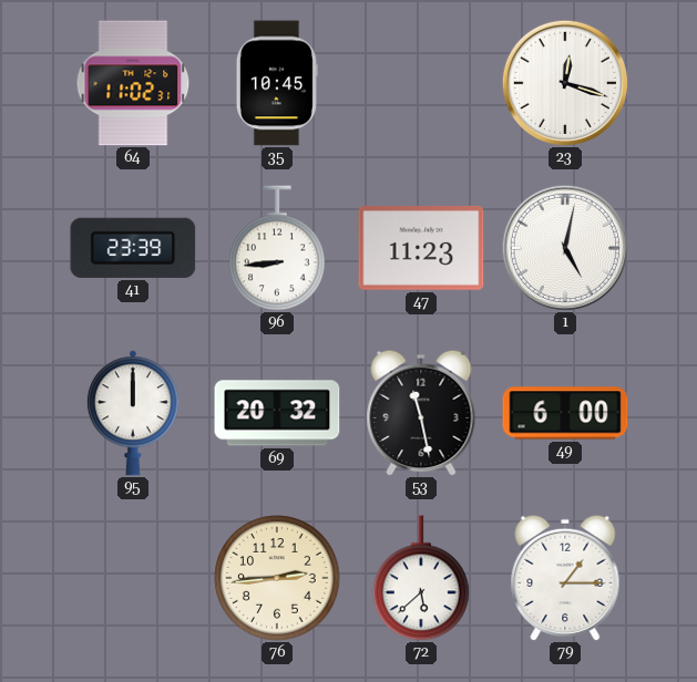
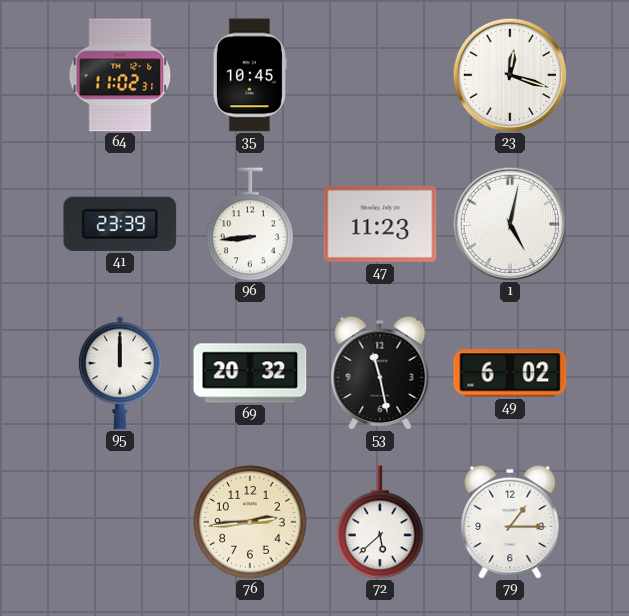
49: 6:00 -> 6:02 (510, 373)
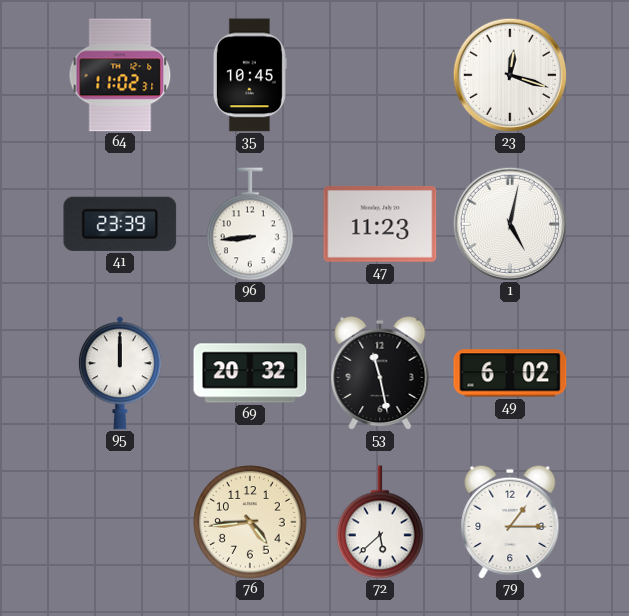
76: 2:44 -> 4:44 (250, 522)
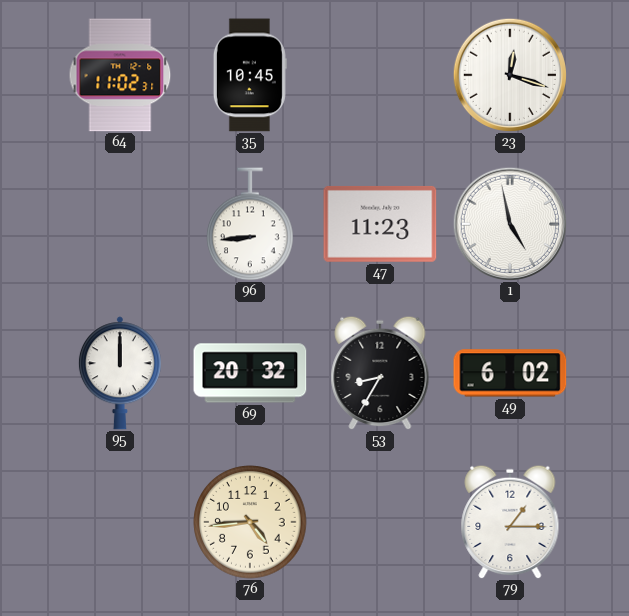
41: 23:39 -> none (120, 224)
1: 5:02 -> 4:58 (510, 224)
53: 11:28 -> 8:35 (380, 373)
72: 5:38 -> none (381, 522)
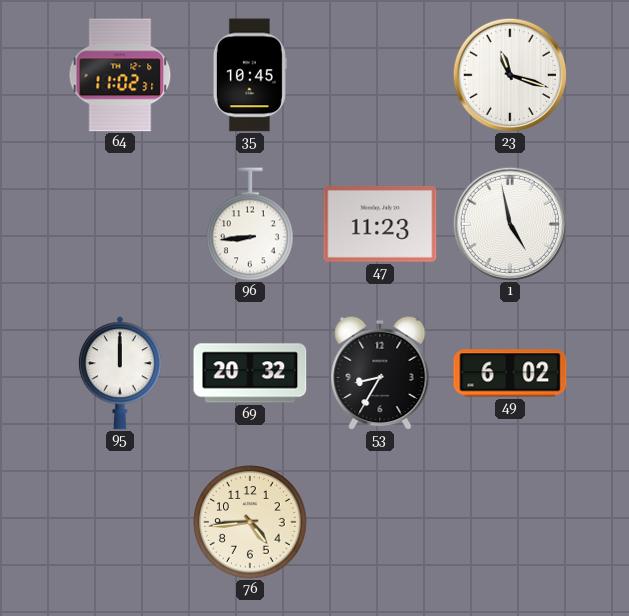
23: 12:18 -> 11:18 (510, 75)
79: 1:15 -> none (510, 522)
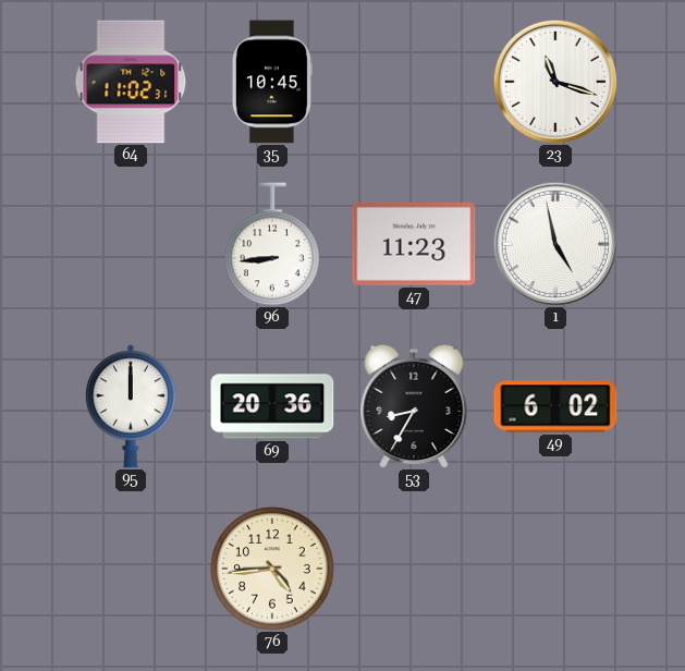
69: 20:32 -> 20:36 (272, 406)
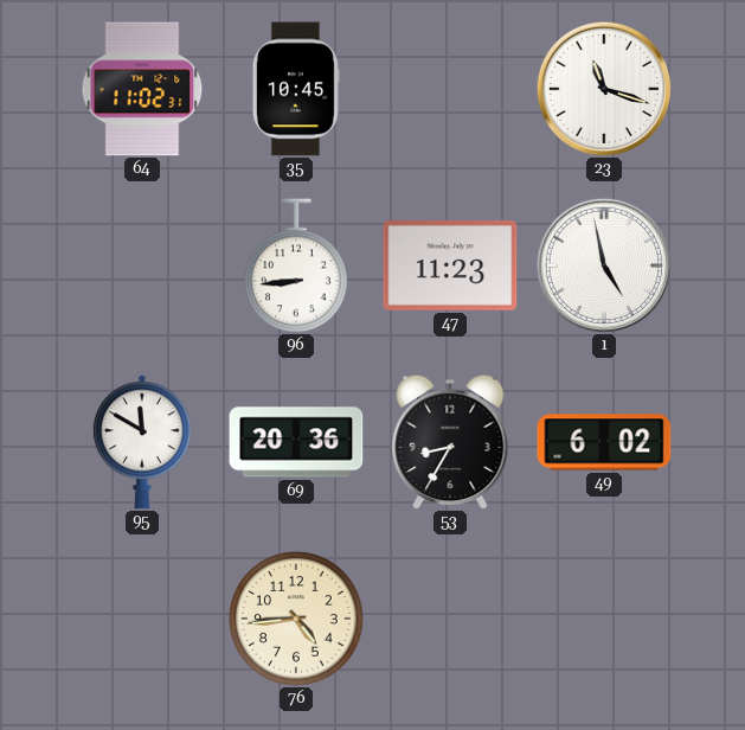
95: 12:00 -> 11:50 (142, 442)
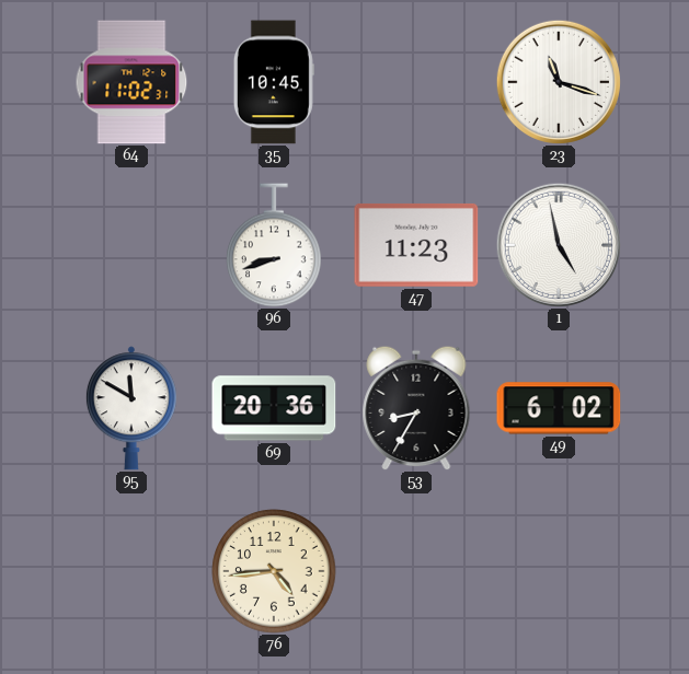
96: 8:44 -> 8:42 (275, 245)
